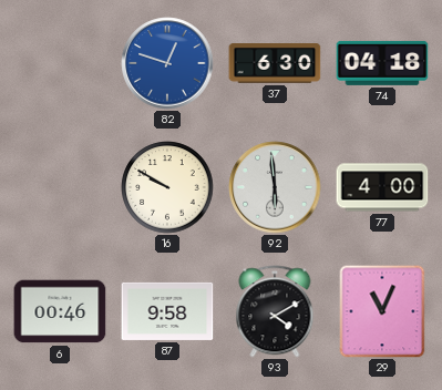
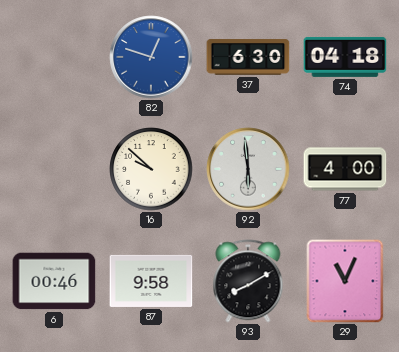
16: 9:50 -> 9:52 (151, 169)
93: 4:10 -> 8:10 (248, 281)
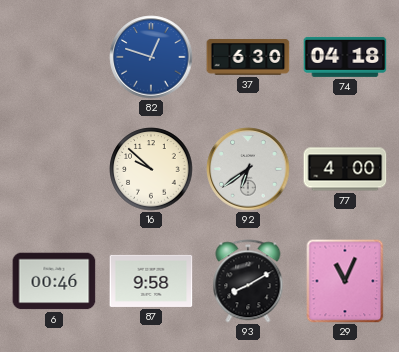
92: 5:59 -> 6:39 (248, 169)
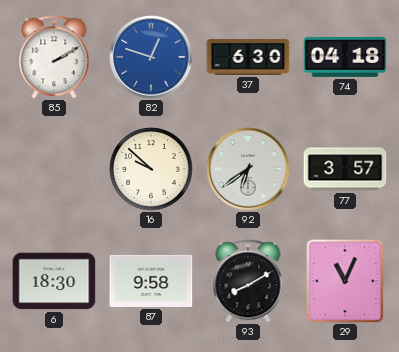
85: none -> 2:10 (54, 57)
77: 4:00 -> 3:57 (345, 169)
6: 00:46 -> 18:30 (54, 281)
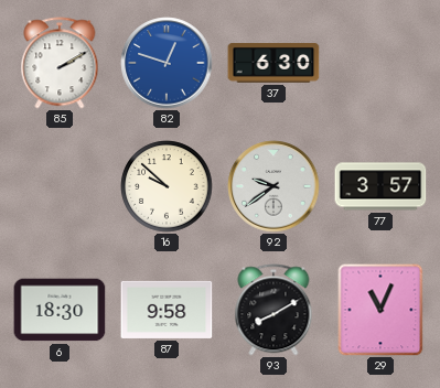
74: 04:18 -> none (345, 57)
92: 6:39 -> 9:39 (273, 186)
